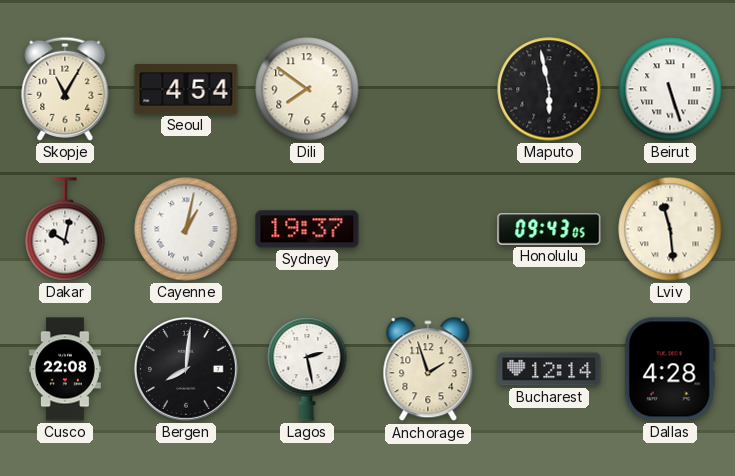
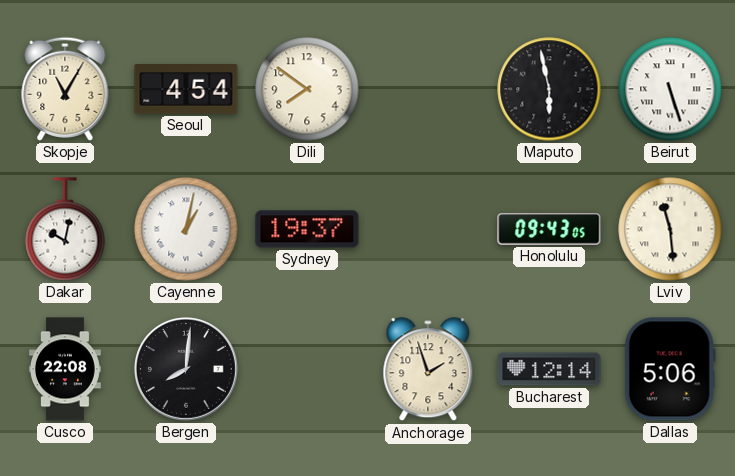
Lagos: 2:28 -> none (307, 369)
Dallas: 4:28 -> 5:06 (670, 369)
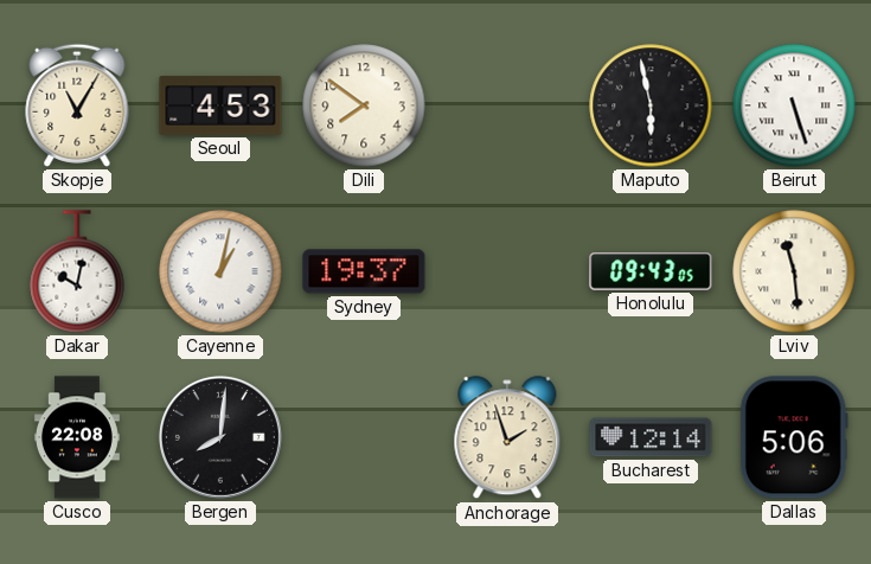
Seoul: 4:54 -> 4:53 (220, 105)
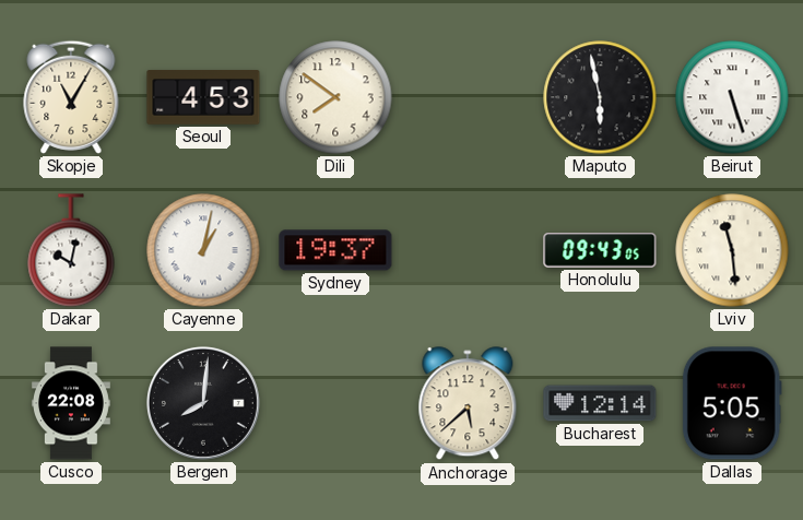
Anchorage: 1:57 -> 5:38 (468, 404)
Dallas: 5:06 -> 5:05 (732, 403)
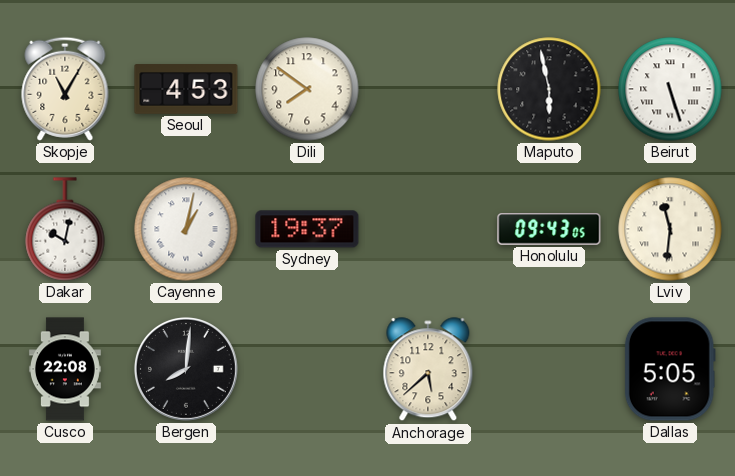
Lviv: 11:29 -> 11:31 (670, 229)
Bucharest: 12:14 -> none (600, 403)
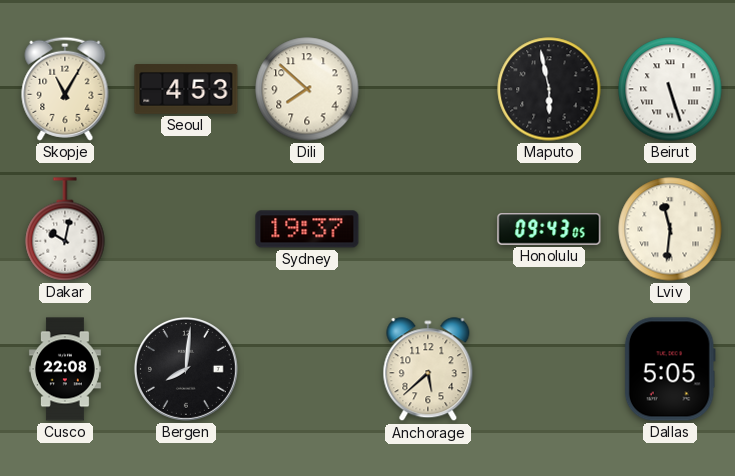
Dili: 7:51 -> 7:52 (307, 89)
Cayenne: 1:02 -> none (186, 229)
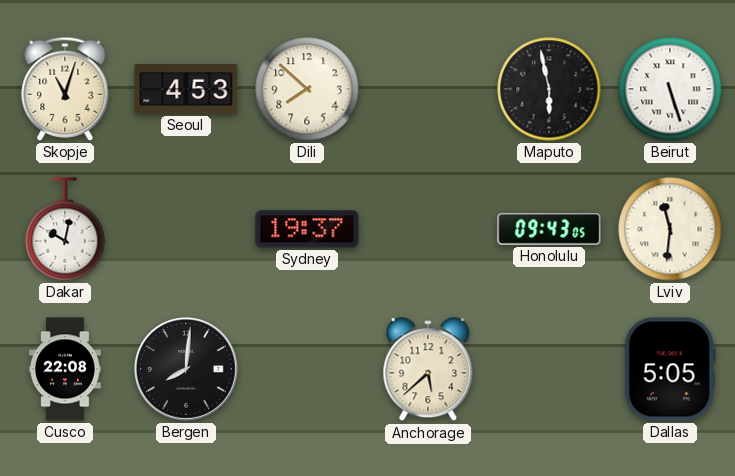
Skopje: 11:05 -> 11:03 (65, 89)
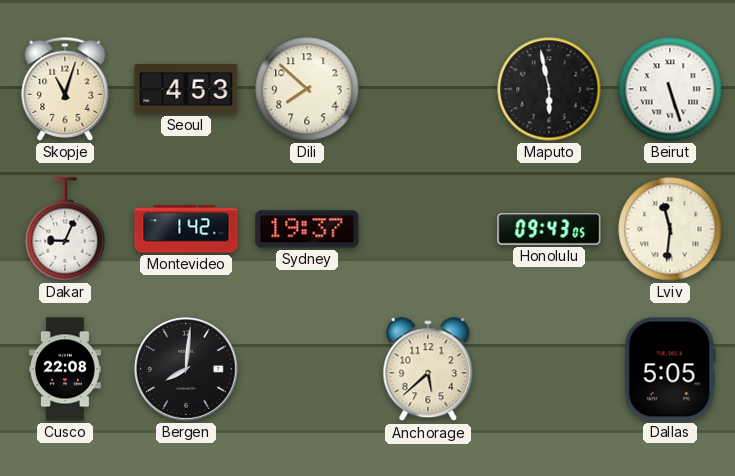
Dakar: 10:02 -> 9:04 (65, 229)
Montevideo: none -> 1:42 (186, 229)
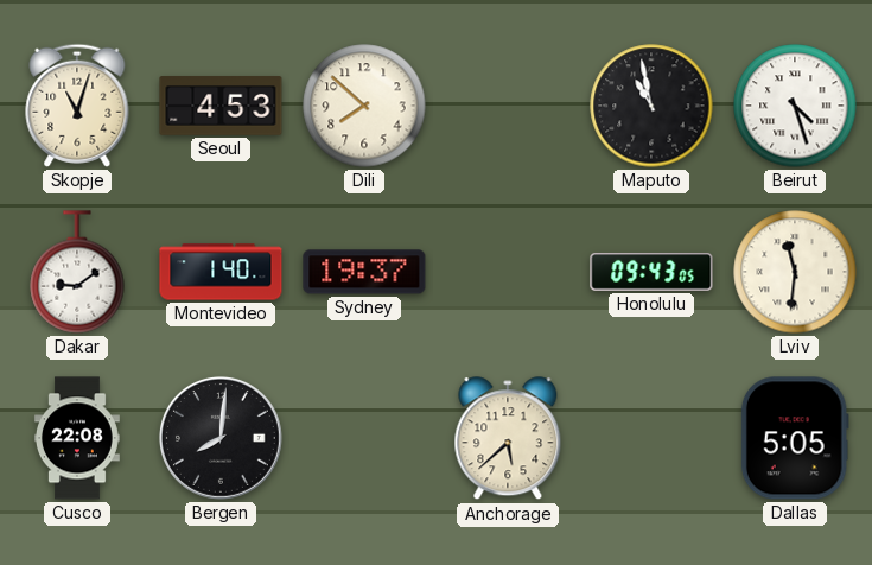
Maputo: 5:58 -> 10:58 (651, 106)
Beirut: 5:27 -> 4:27 (795, 106)
Dakar: 9:04 -> 9:09 (77, 272)
Montevideo: 1:42 -> 1:40 (221, 272)
